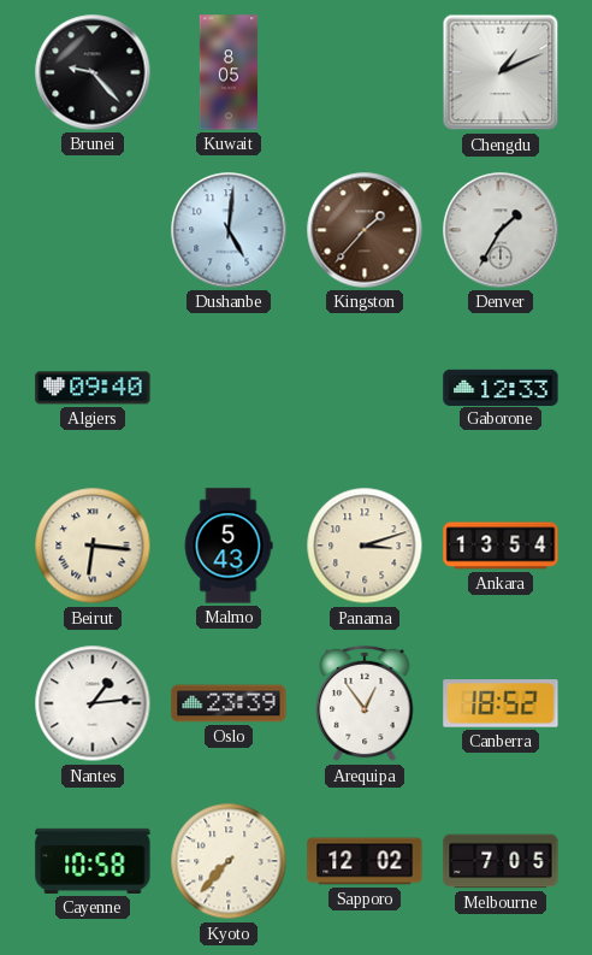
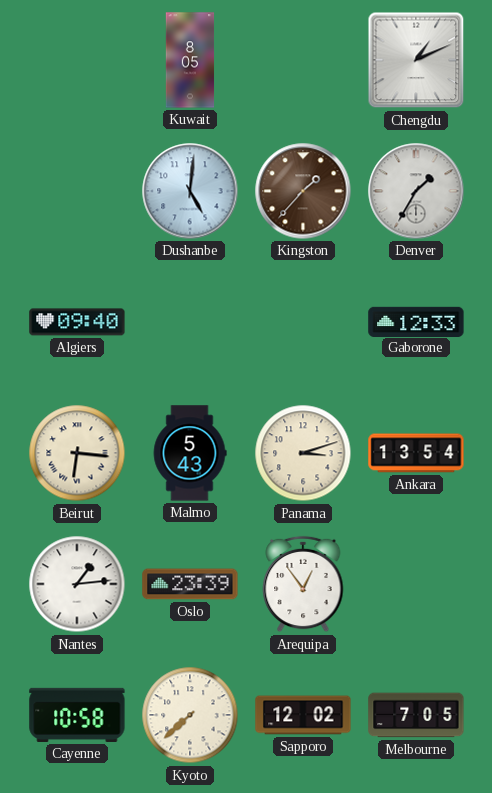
Brunei: 9:23 -> none (93, 72)
Canberra: 18:52 -> none (501, 703)
Kyoto: 7:37 -> 7:38 (190, 715)
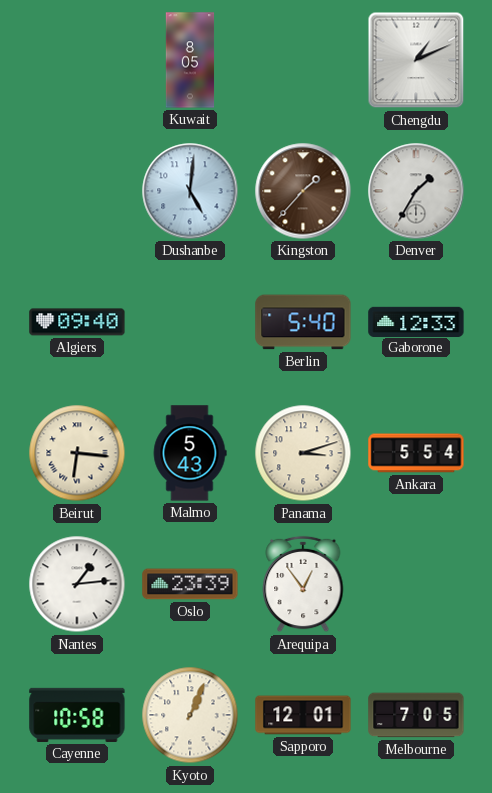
Berlin: none -> 5:40 (303, 322)
Ankara: 13:54 -> 5:54 (416, 453)
Kyoto: 7:38 -> 1:04 (190, 715)
Sapporo: 12:02 -> 12:01 (303, 715)
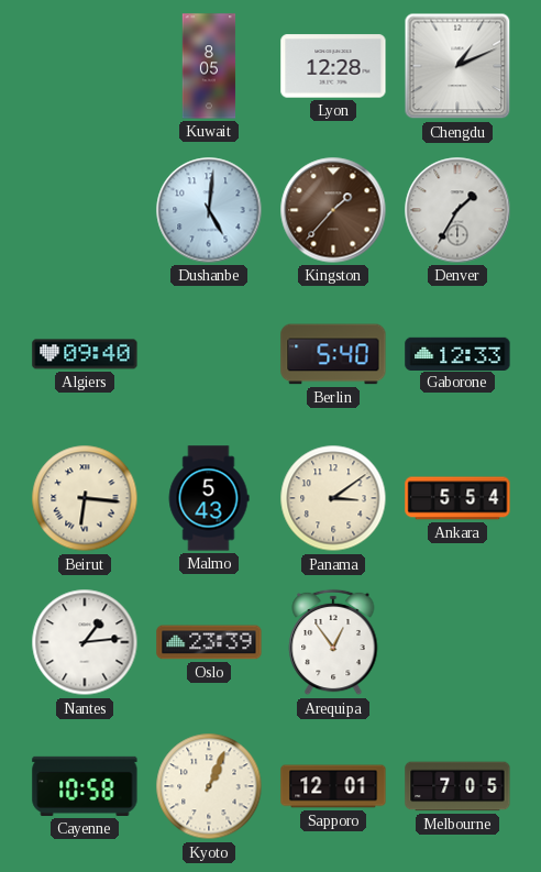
Lyon: none -> 12:28 (333, 66)
Panama: 3:12 -> 3:09 (333, 498)
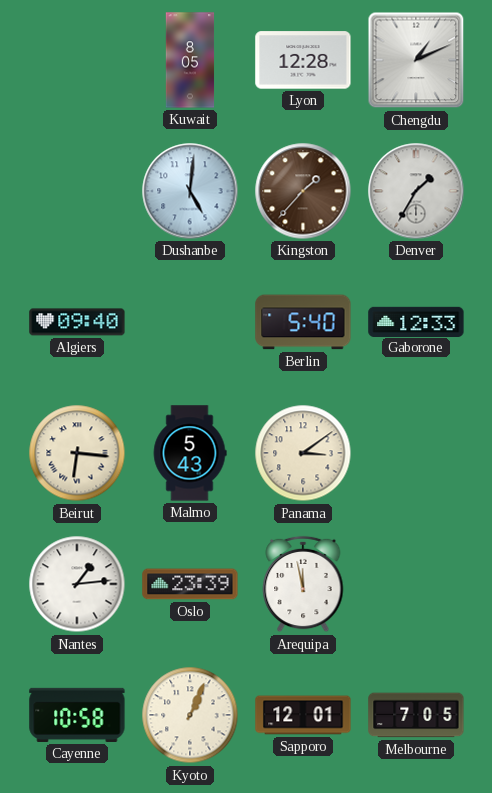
Ankara: 5:54 -> none (457, 498)
Arequipa: 12:54 -> 11:58 (303, 584)
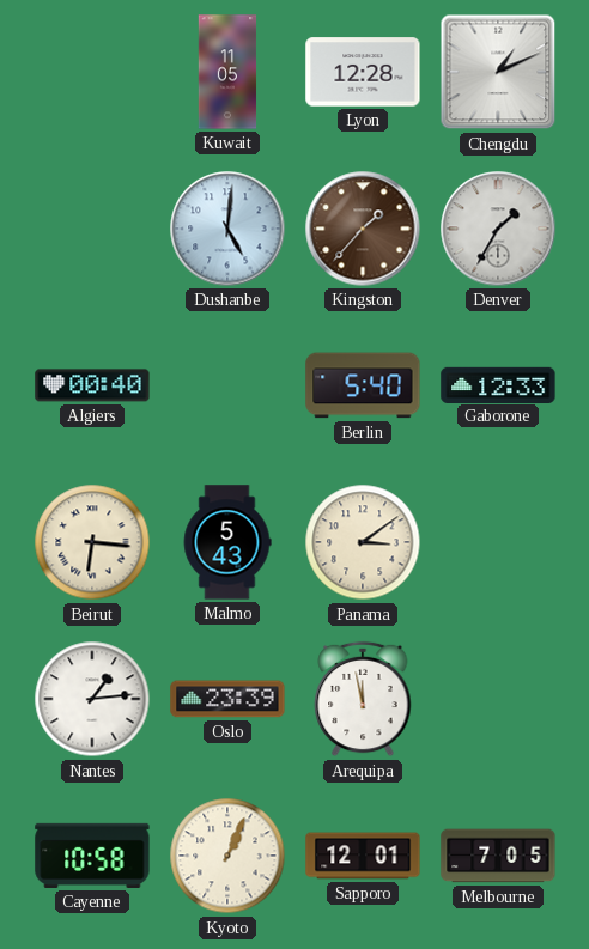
Kuwait: 8:05 -> 11:05 (227, 72)
Algiers: 09:40 -> 00:40 (92, 385)
